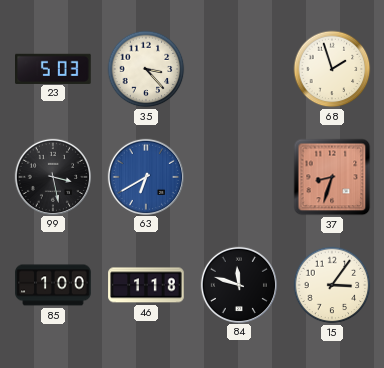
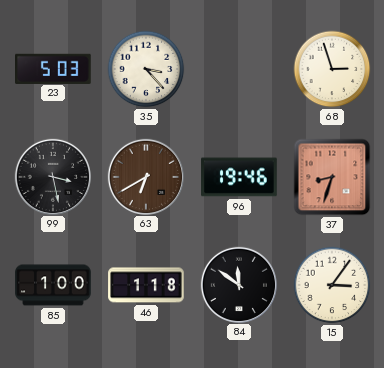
68: 1:57 -> 2:57 (332, 69)
63 dial: blue -> brown (145, 176)
96: none -> 19:46 (239, 177)
84: 11:48 -> 11:51 (238, 284)
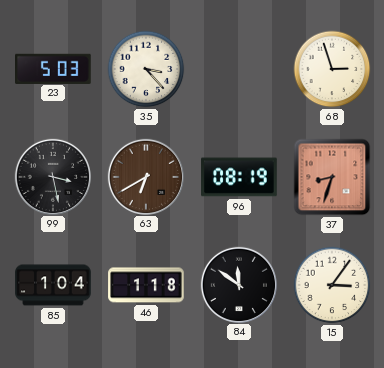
96: 19:46 -> 08:19 (239, 177)
85: 1:00 -> 1:04 (53, 285)
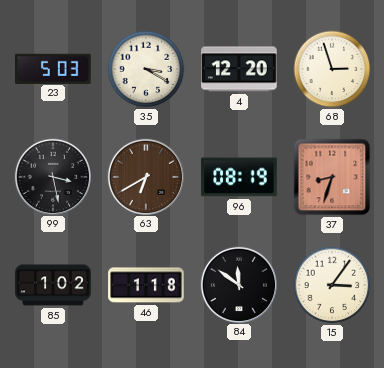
35: 3:23 -> 3:20 (146, 69)
4: none -> 12:20 (239, 69)
85: 1:04 -> 1:02 (53, 285)
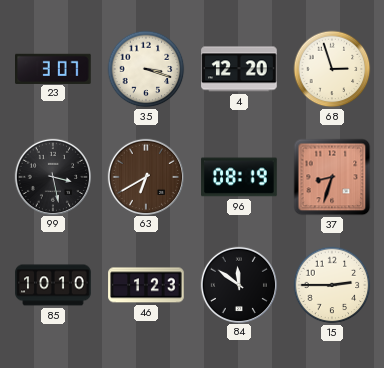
23: 5:03 -> 3:07 (53, 68)
35: 3:20 -> 3:18 (146, 69)
85: 1:02 -> 10:10 (53, 285)
46: 1:18 -> 1:23 (146, 285)
15: 3:06 -> 2:45 (332, 285)
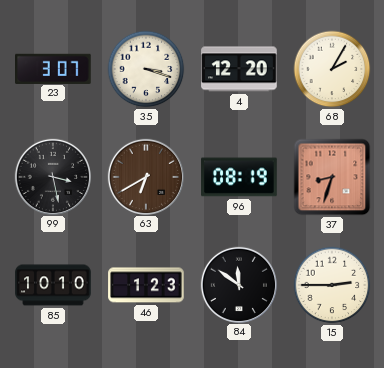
68: 2:57 -> 2:05 (332, 69)
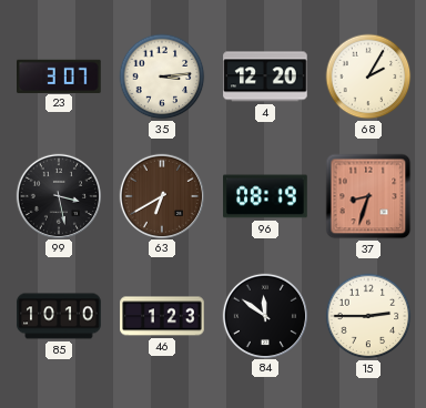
35: 3:18 -> 3:14 (162, 76)
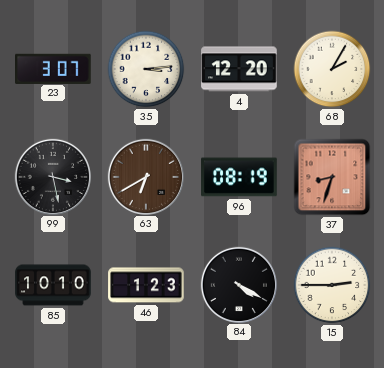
84: 11:51 -> 4:20 (238, 284)
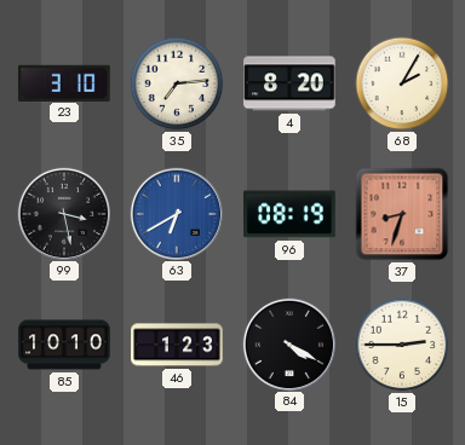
23: 3:07 -> 3:10 (64, 82)
35: 3:14 -> 7:14 (177, 83)
4: 12:20 -> 8:20 (289, 83)
63 dial: brown -> blue (176, 213)
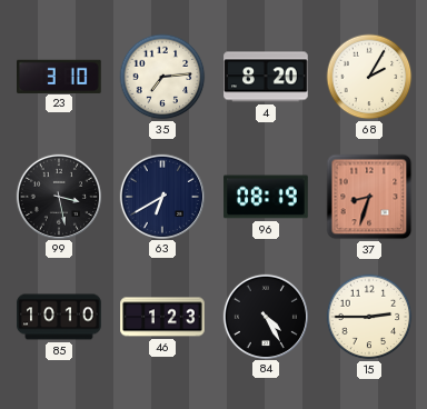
63 dial: blue -> navy (161, 196)
84: 4:20 -> 4:25 (265, 316)
